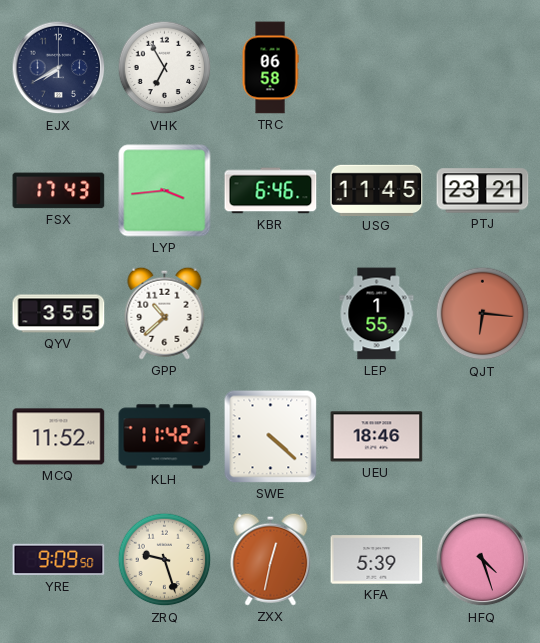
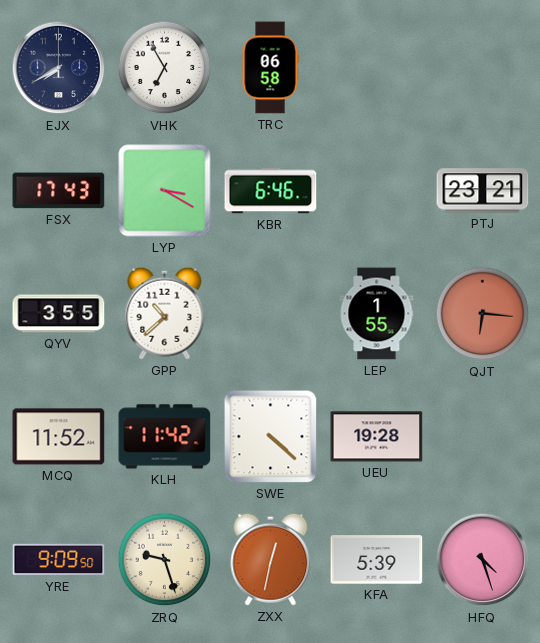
LYP: 3:44 -> 3:20 (165, 191)
USG: 11:45 -> none (377, 190)
UEU: 18:46 -> 19:28 (377, 437)
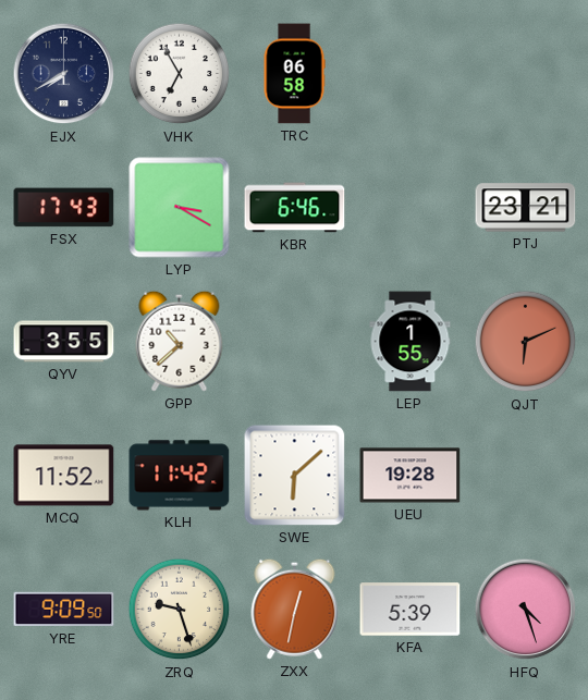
QJT: 6:16 -> 6:11 (526, 342)
SWE: 4:22 -> 6:08 (295, 476)
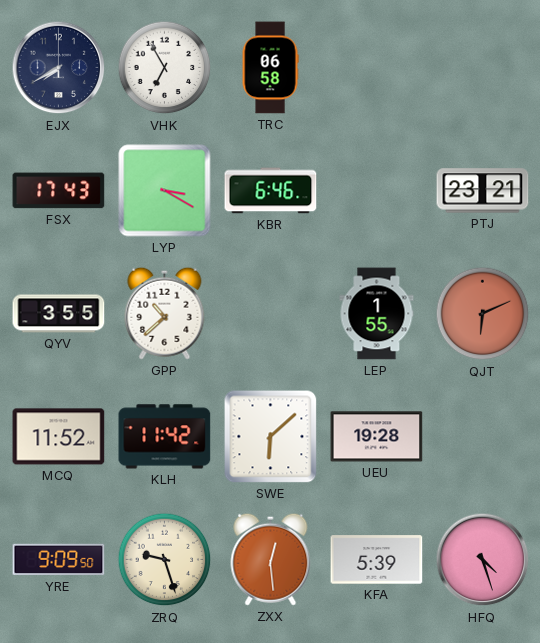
ZXX: 12:32 -> 12:29 (271, 559)
